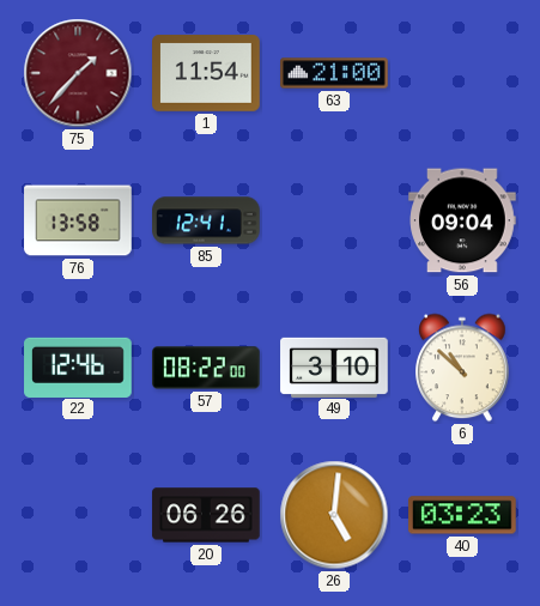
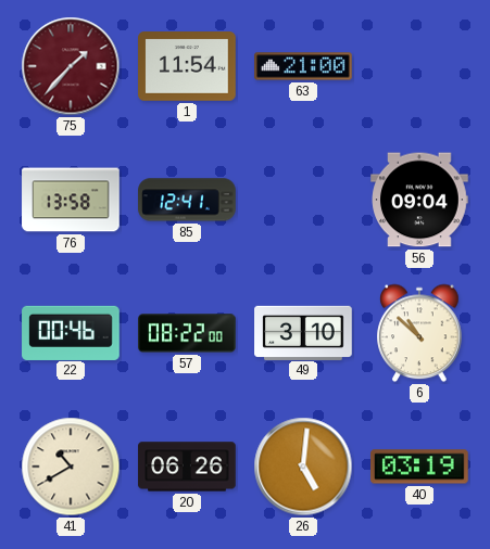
22: 12:46 -> 00:46 (71, 332)
41: none -> 10:40 (71, 467)
40: 03:23 -> 03:19 (420, 467)
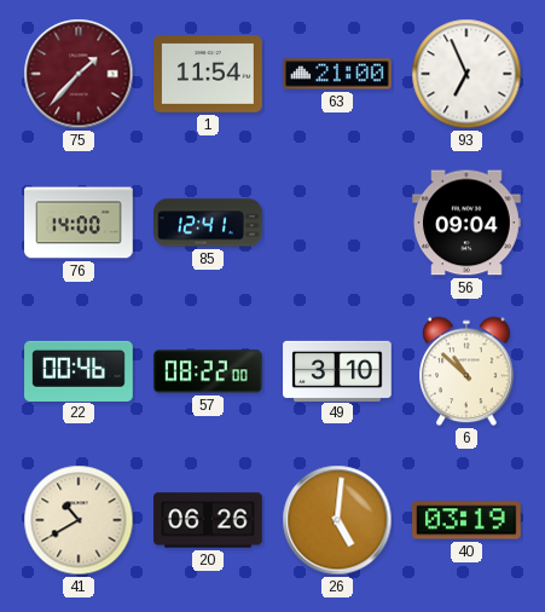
93: none -> 6:56 (466, 74)
76: 13:58 -> 14:00 (79, 223)
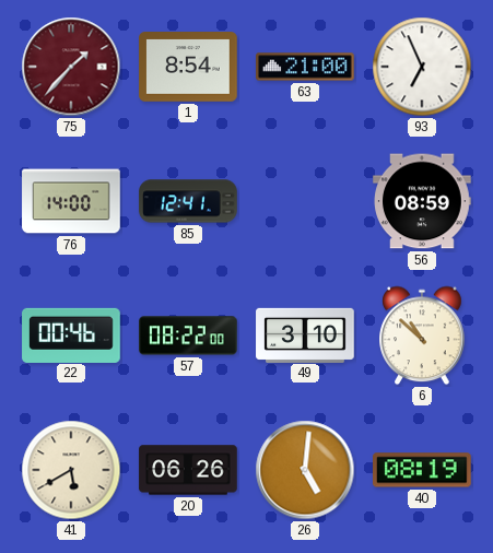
1: 11:54 -> 8:54 (188, 67)
56: 09:04 -> 08:59 (422, 201)
41: 10:40 -> 5:40 (71, 470)
40: 03:19 -> 08:19 (423, 470)
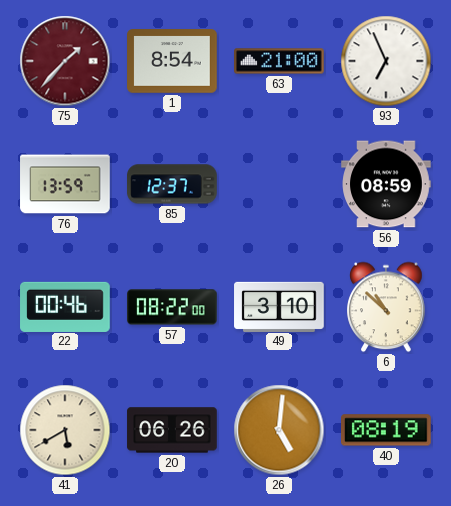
76: 14:00 -> 13:59 (65, 184)
85: 12:41 -> 12:37 (172, 184)
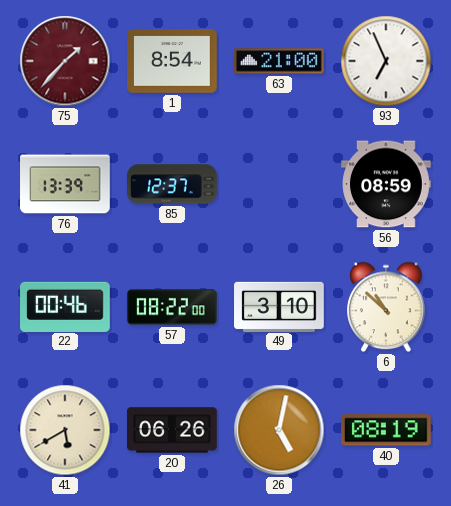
76: 13:59 -> 13:39 (65, 184)
26: 5:01 -> 5:02 (279, 430)
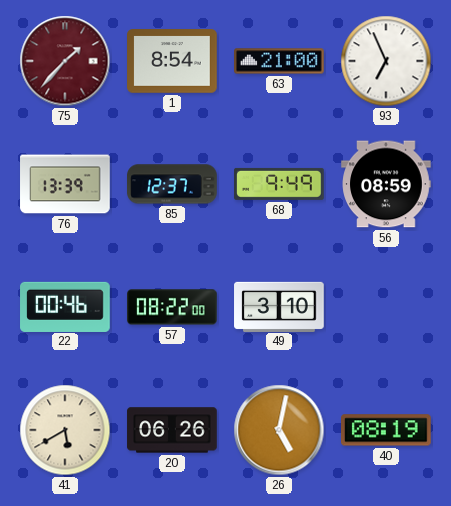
68: none -> 9:49 (279, 184)
6: 10:52 -> none (386, 307)
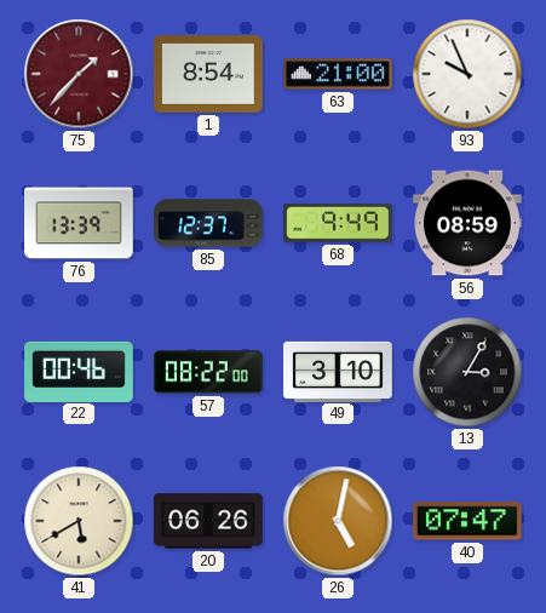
93: 6:56 -> 9:56 (467, 74)
13: none -> 3:05 (467, 372)
40: 08:19 -> 07:47 (469, 521)
